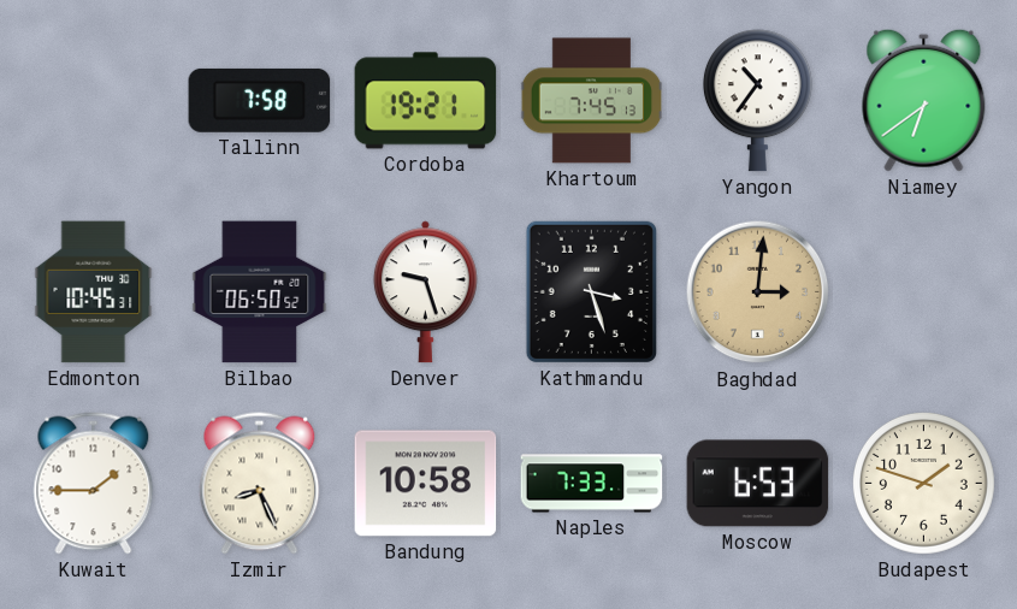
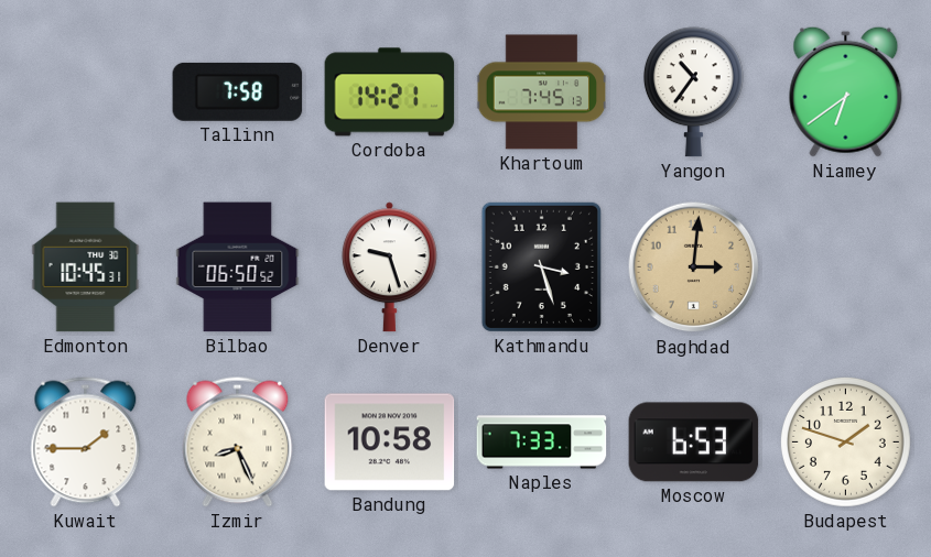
Cordoba: 19:21 -> 14:21 (390, 92)
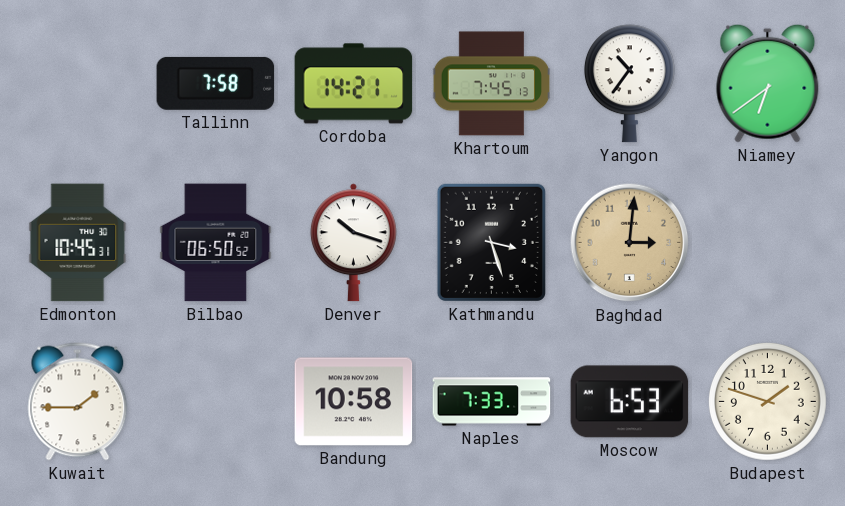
Denver: 9:27 -> 10:18 (353, 243)
Izmir: 8:26 -> none (238, 443)
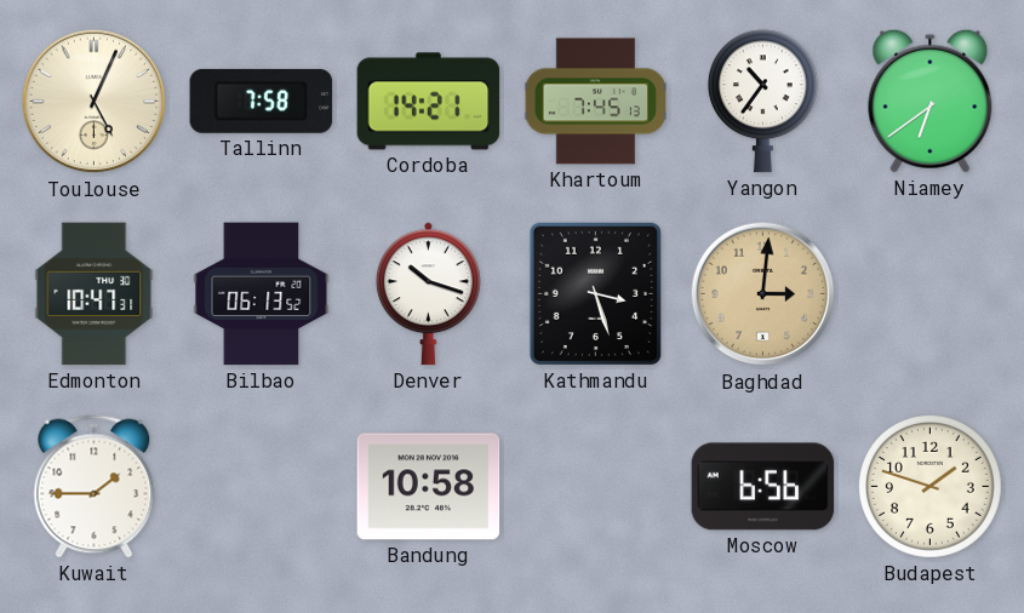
Toulouse: none -> 5:04 (95, 102)
Edmonton: 10:45 -> 10:47 (95, 294)
Bilbao: 06:50 -> 06:13 (262, 294)
Naples: 7:33 -> none (492, 402)
Moscow: 6:53 -> 6:56 (763, 487)
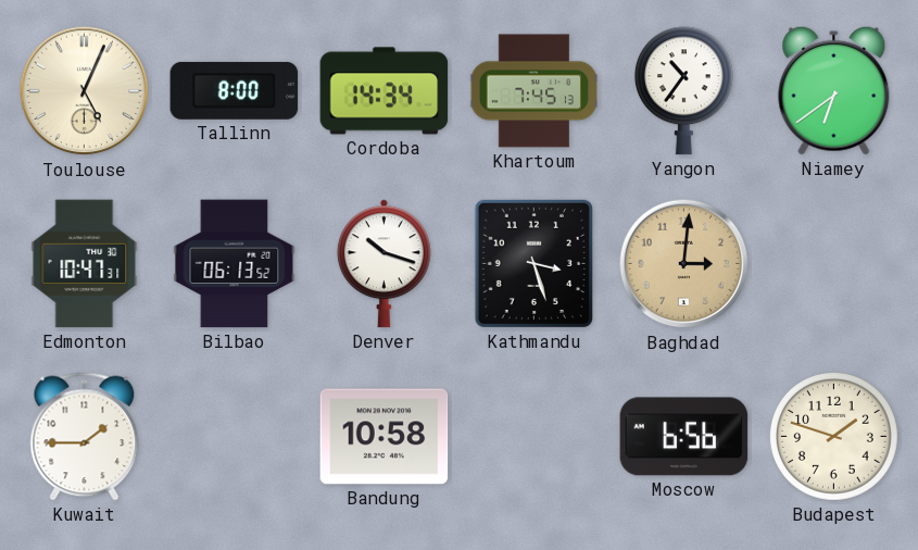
Tallinn: 7:58 -> 8:00 (235, 90)
Cordoba: 14:21 -> 14:34 (385, 91)
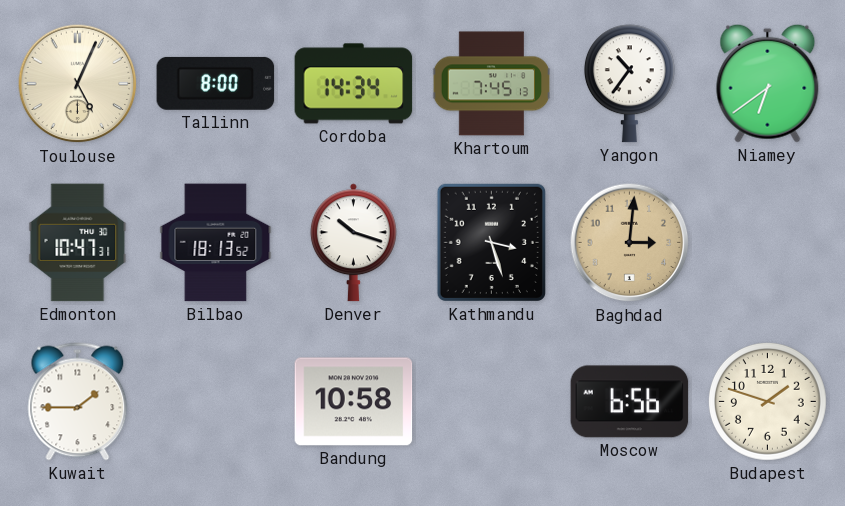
Bilbao: 06:13 -> 18:13 (216, 243)
